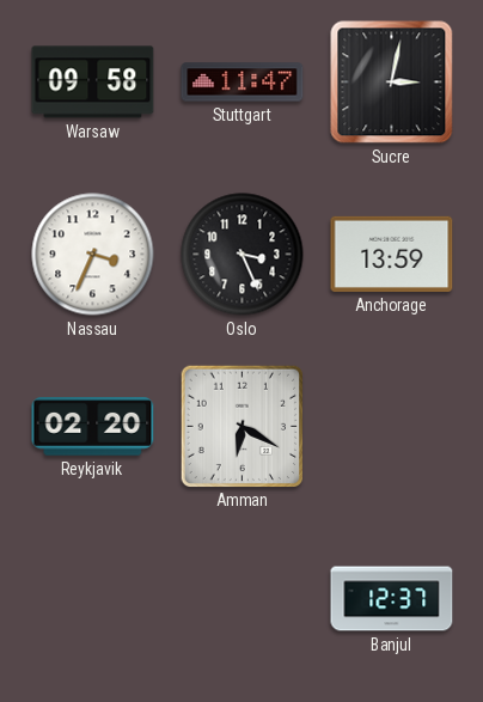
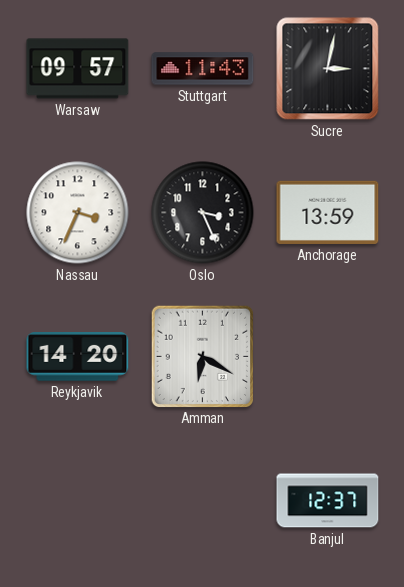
Warsaw: 09:58 -> 09:57 (78, 69)
Stuttgart: 11:47 -> 11:43 (203, 69)
Reykjavik: 02:20 -> 14:20 (78, 357)
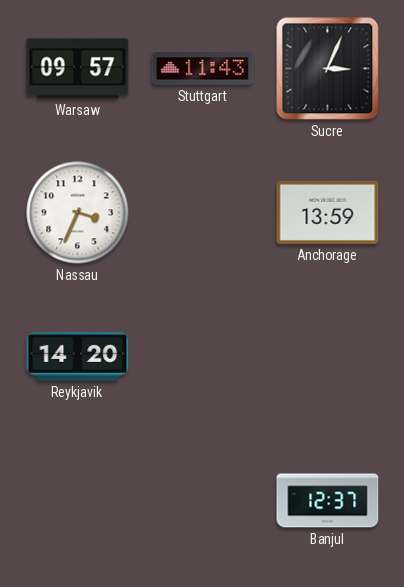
Sucre: 3:02 -> 3:04 (328, 69)
Oslo: 3:26 -> none (203, 213)
Amman: 6:20 -> none (202, 356)
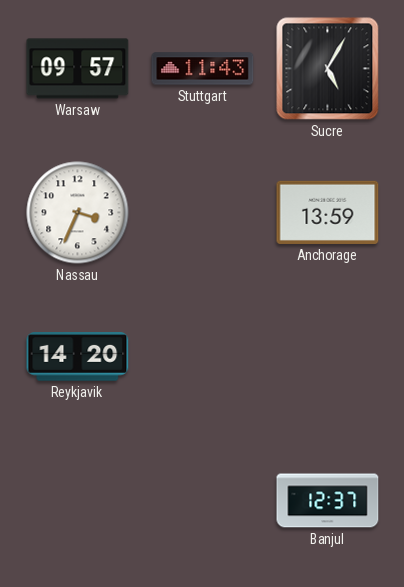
Sucre: 3:04 -> 5:05 (328, 69)
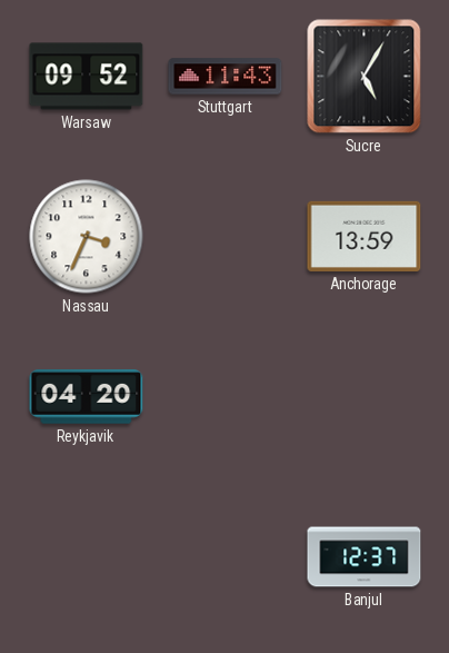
Warsaw: 09:57 -> 09:52 (87, 77)
Reykjavik: 14:20 -> 04:20 (87, 397)
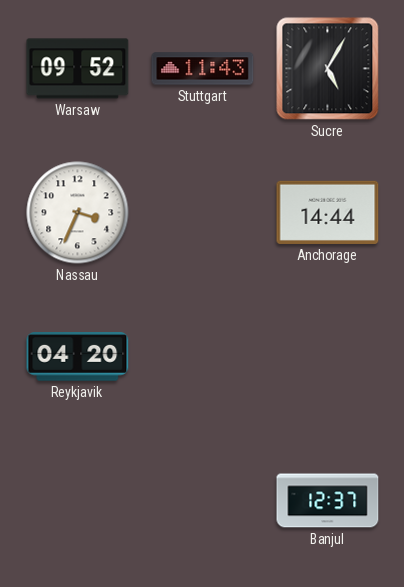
Anchorage: 13:59 -> 14:44 (328, 212)
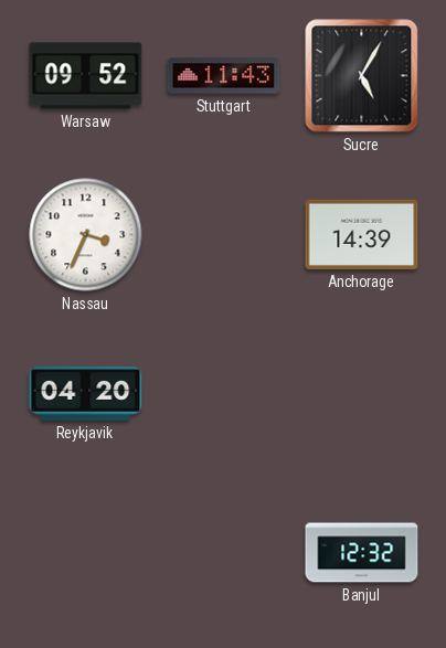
Anchorage: 14:44 -> 14:39 (362, 234)
Banjul: 12:37 -> 12:32 (362, 553)
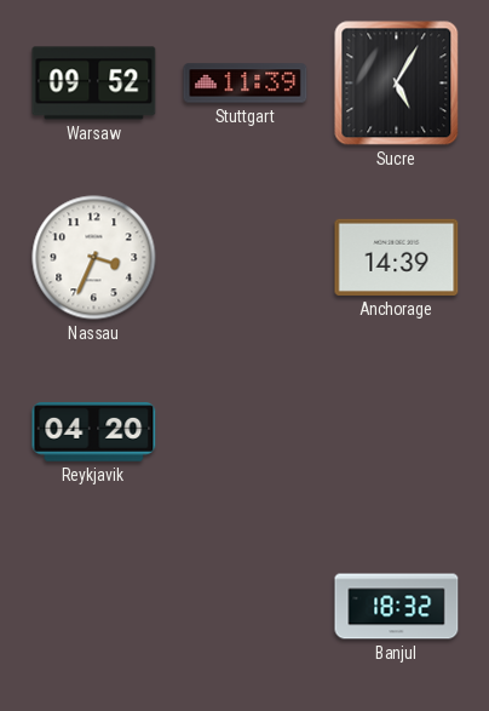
Stuttgart: 11:43 -> 11:39 (246, 84)
Banjul: 12:32 -> 18:32 (397, 607)
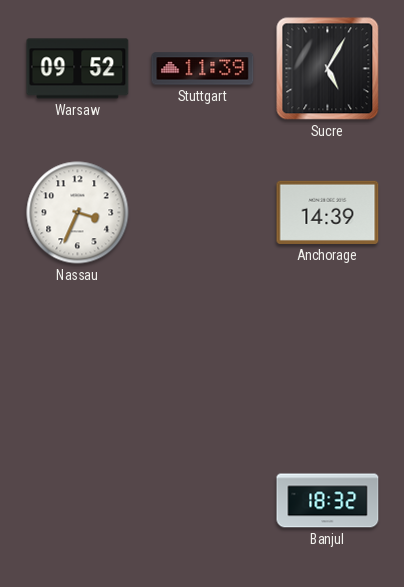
Reykjavik: 04:20 -> none (94, 432)
